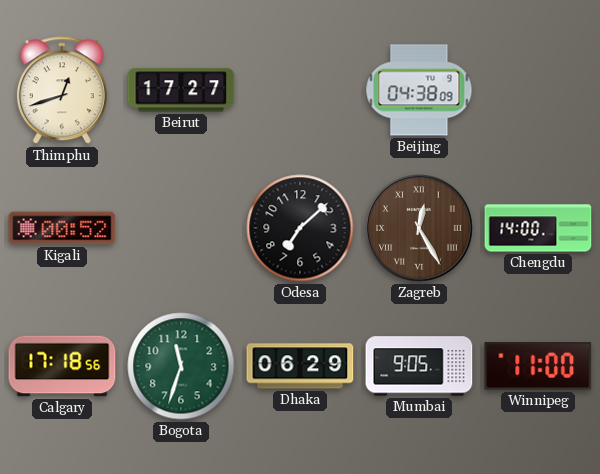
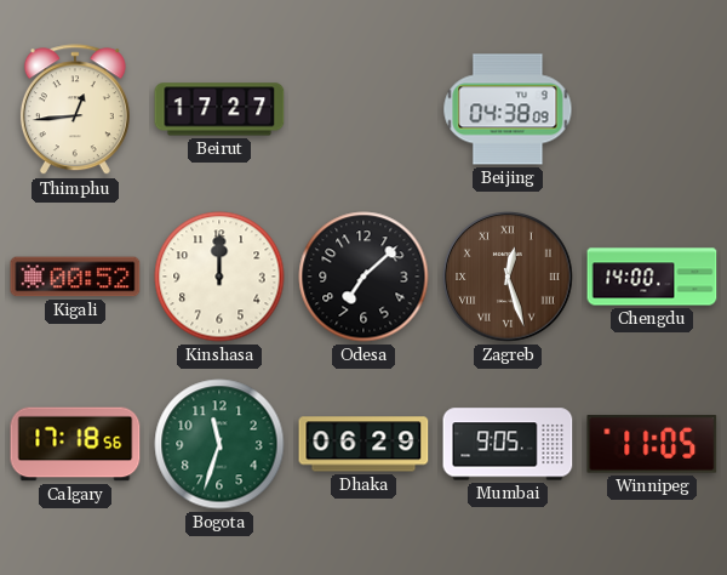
Thimphu: 12:42 -> 12:44 (75, 110)
Kinshasa: none -> 12:00 (219, 277)
Zagreb: 12:25 -> 12:27 (508, 277)
Winnipeg: 11:00 -> 11:05 (652, 444)
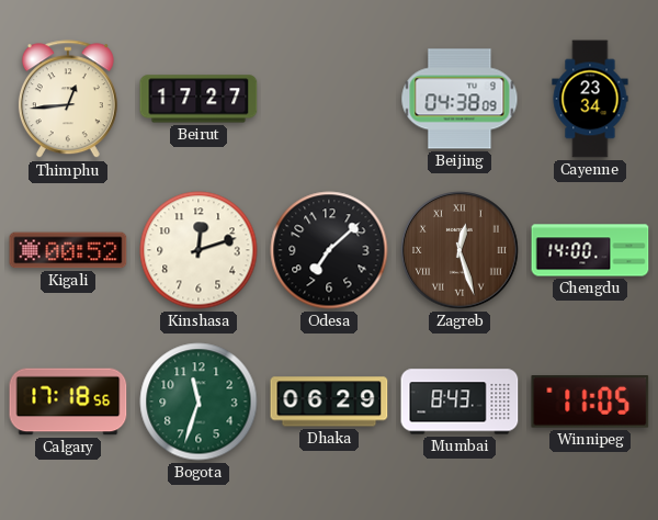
Cayenne: none -> 23:34 (590, 99)
Kinshasa: 12:00 -> 12:12 (198, 250)
Mumbai: 9:05 -> 8:43 (460, 402)
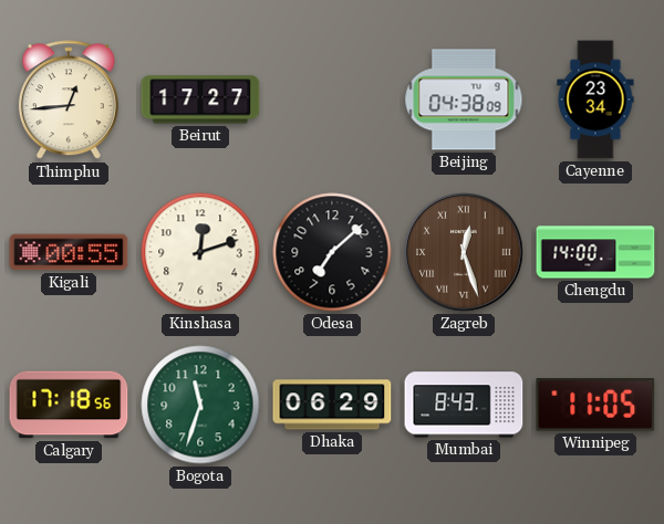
Kigali: 00:52 -> 00:55 (69, 252)
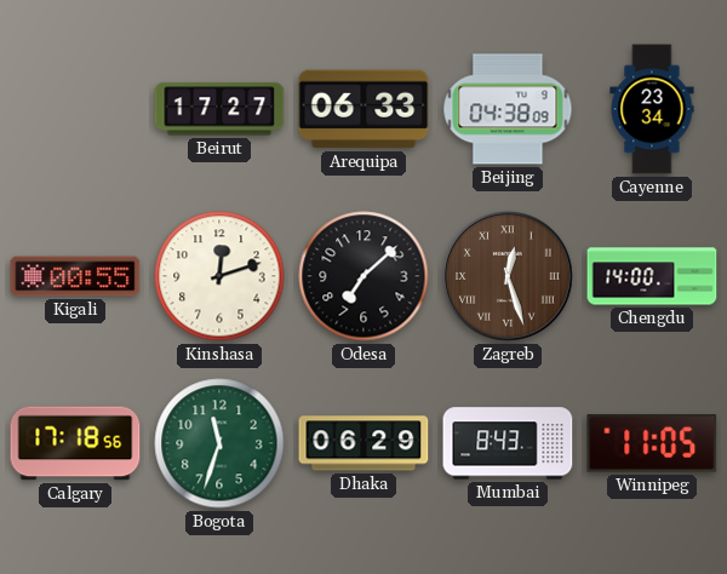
Thimphu: 12:44 -> none (69, 101)
Arequipa: none -> 06:33 (363, 109)
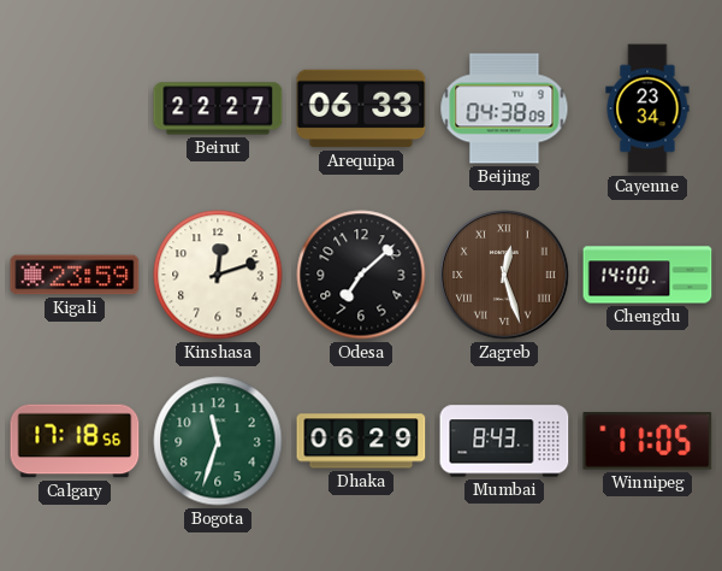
Beirut: 17:27 -> 22:27 (218, 108)
Kigali: 00:55 -> 23:59 (75, 275)
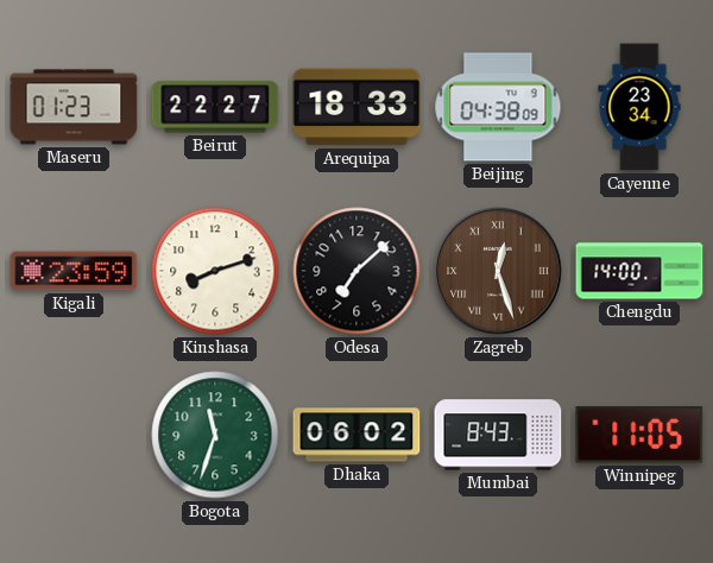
Maseru: none -> 01:23 (74, 107)
Arequipa: 06:33 -> 18:33 (356, 107)
Kinshasa: 12:12 -> 8:12 (215, 271)
Calgary: 17:18 -> none (75, 441)
Dhaka: 06:29 -> 06:02 (356, 435)
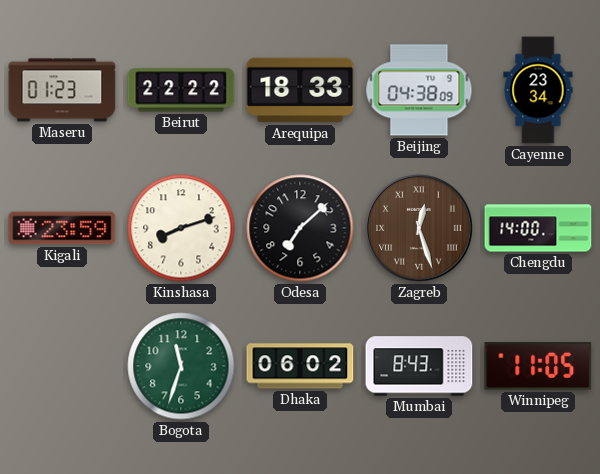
Beirut: 22:27 -> 22:22 (181, 90)
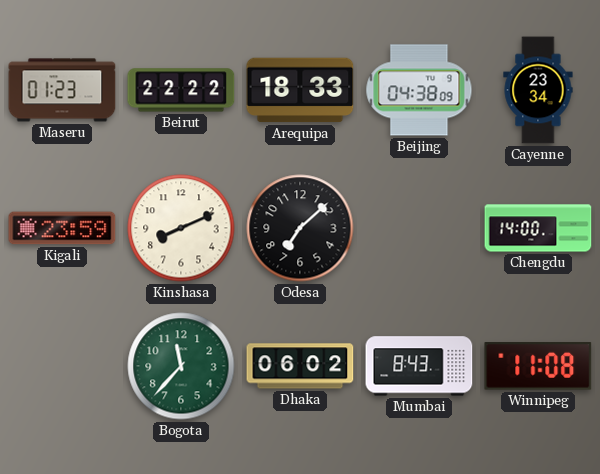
Kinshasa: 8:12 -> 8:11 (181, 228)
Zagreb: 12:27 -> none (419, 228)
Bogota: 11:33 -> 11:37 (181, 366)
Winnipeg: 11:05 -> 11:08 (538, 366)
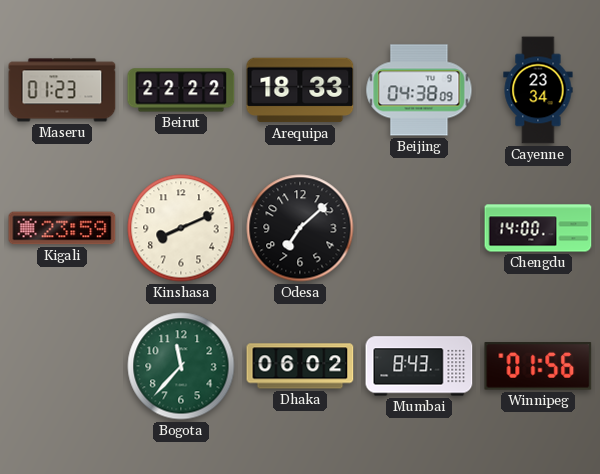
Winnipeg: 11:08 -> 01:56 (538, 366)
